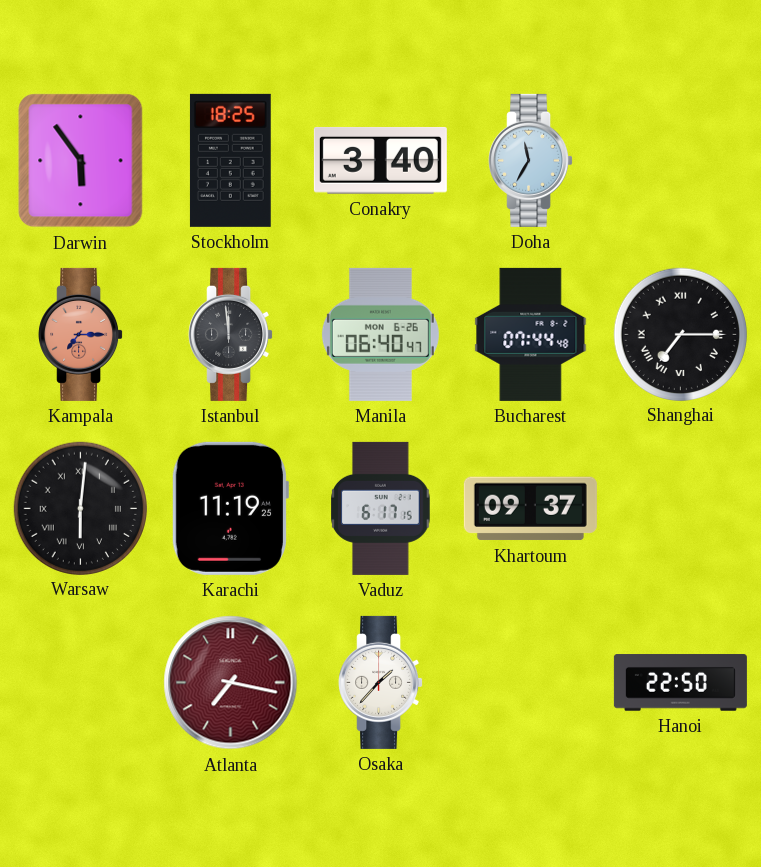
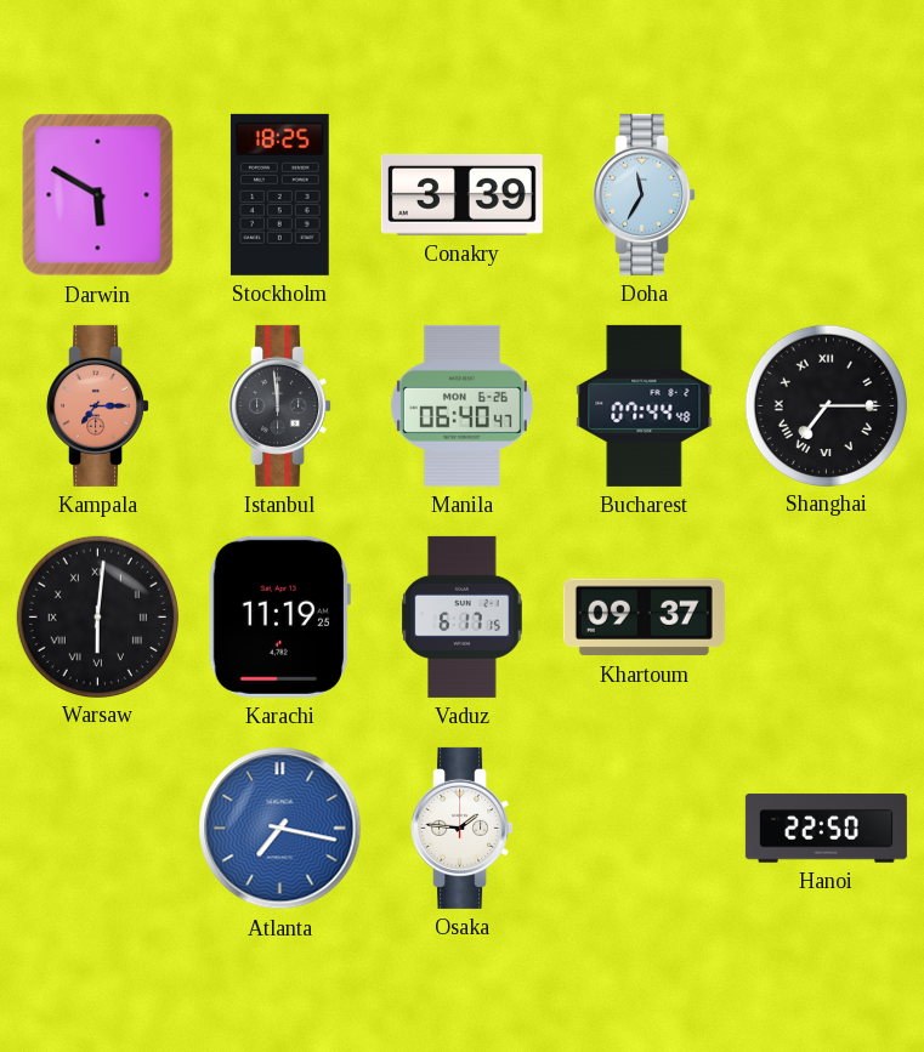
Darwin: 5:54 -> 5:50 (98, 195)
Conakry: 3:40 -> 3:39 (461, 194)
Atlanta dial: burgundy -> blue (280, 829)
Osaka: 1:37 -> 1:46 (463, 828)
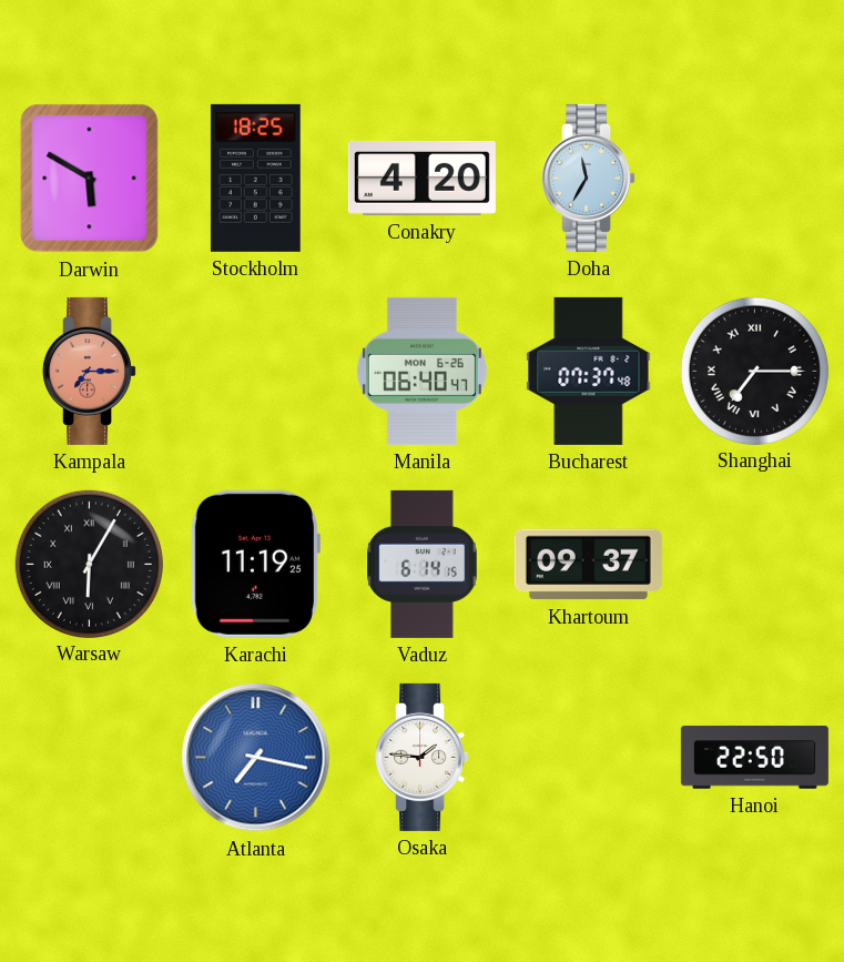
Conakry: 3:39 -> 4:20 (421, 178)
Istanbul: 11:59 -> none (280, 405)
Bucharest: 07:44 -> 07:37 (589, 371)
Warsaw: 6:01 -> 6:05 (89, 564)
Vaduz: 6:17 -> 6:14 (423, 564)
